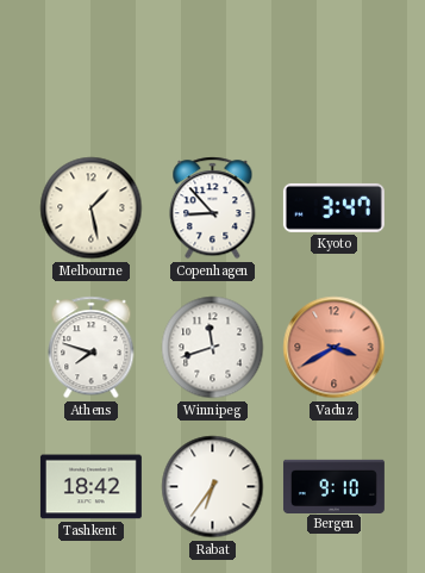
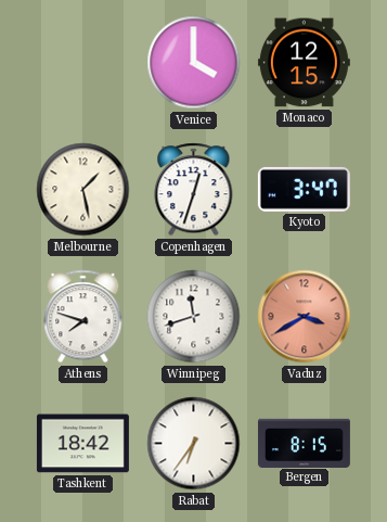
Venice: none -> 4:00 (194, 63)
Monaco: none -> 12:15 (304, 63)
Copenhagen: 8:53 -> 12:33 (194, 190)
Bergen: 9:10 -> 8:15 (304, 443)
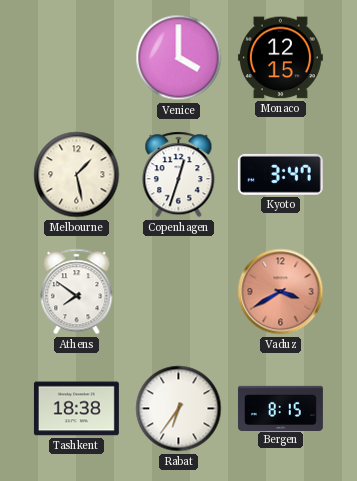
Athens: 7:48 -> 7:51 (77, 292)
Winnipeg: 11:42 -> none (194, 317)
Tashkent: 18:42 -> 18:38 (76, 409)
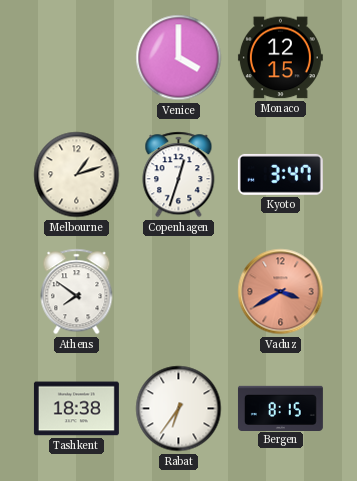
Melbourne: 1:28 -> 1:12 (77, 175)
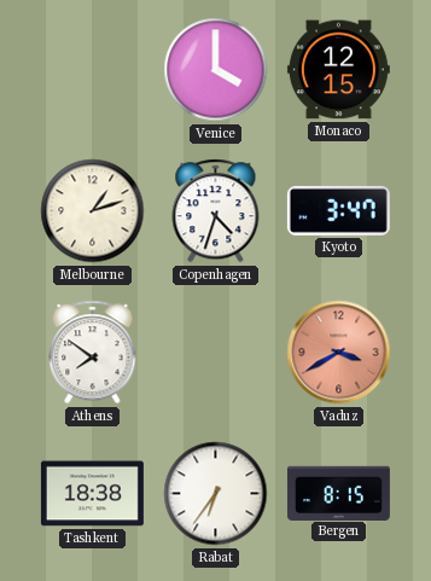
Copenhagen: 12:33 -> 4:33 (216, 211)
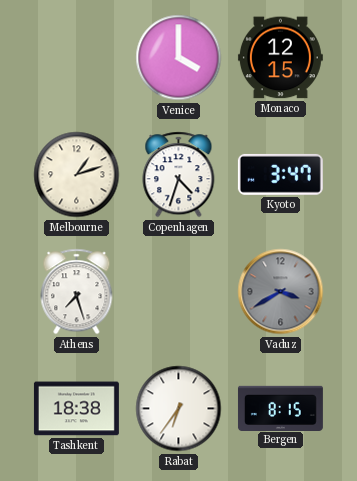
Athens: 7:51 -> 7:27 (77, 292)
Vaduz dial: salmon -> grey (281, 292)
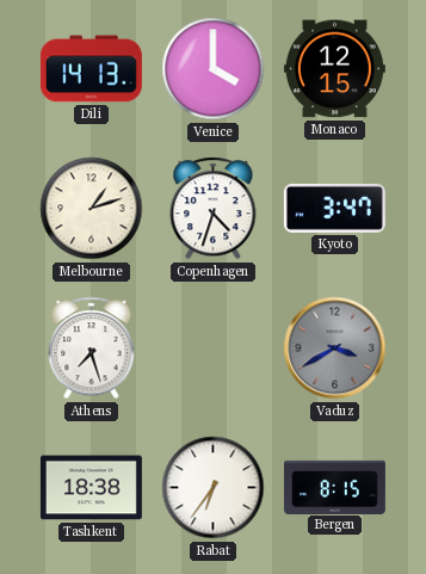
Dili: none -> 14:13 (91, 69)
